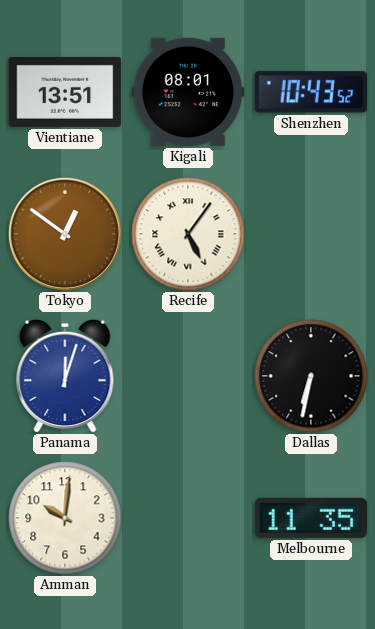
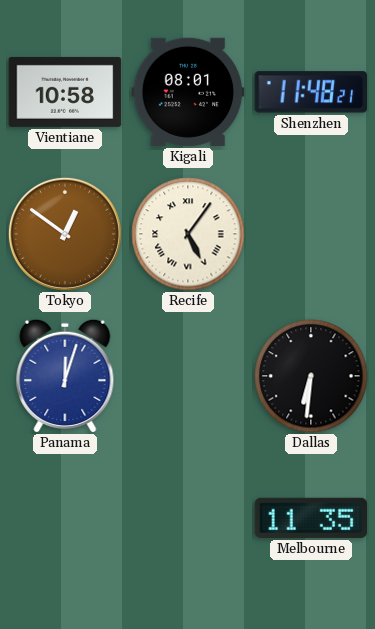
Vientiane: 13:51 -> 10:58 (65, 92)
Shenzhen: 10:43 -> 11:48 (311, 92)
Dallas: 6:32 -> 6:31 (311, 376)
Amman: 10:01 -> none (65, 518)
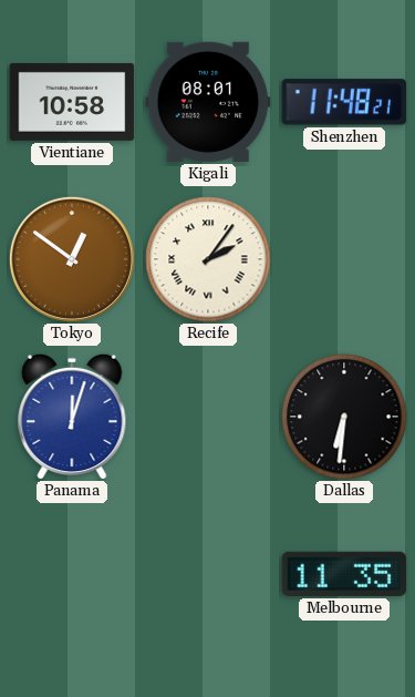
Recife: 5:06 -> 2:06 (208, 259)
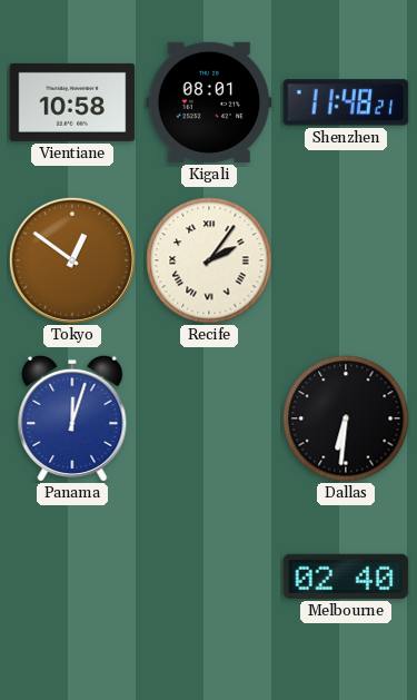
Melbourne: 11:35 -> 02:40 (346, 576)
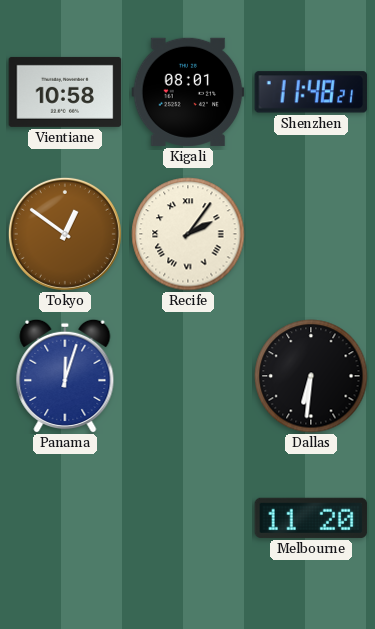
Melbourne: 02:40 -> 11:20 (311, 518)
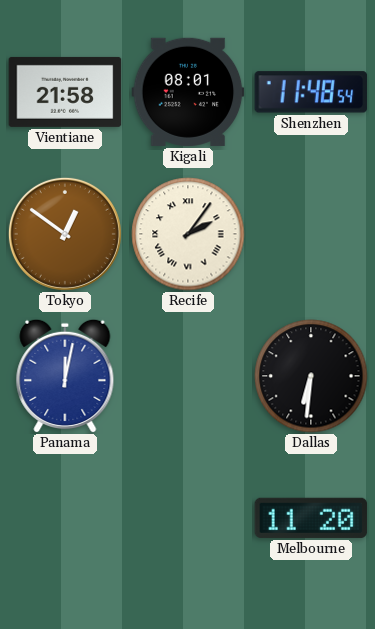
Vientiane: 10:58 -> 21:58 (65, 92)
Shenzhen: 11:48:21 -> 11:48:54 (311, 92)
Panama: 12:03 -> 12:02 (65, 375)
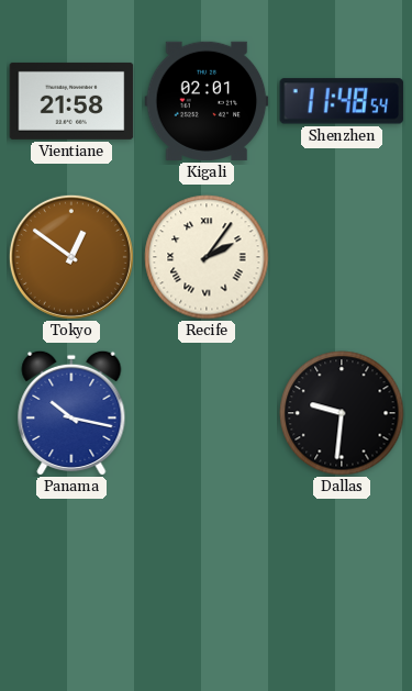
Kigali: 08:01 -> 02:01 (207, 101)
Panama: 12:02 -> 10:17 (71, 412)
Dallas: 6:31 -> 9:31 (342, 413)
Melbourne: 11:20 -> none (311, 518)
